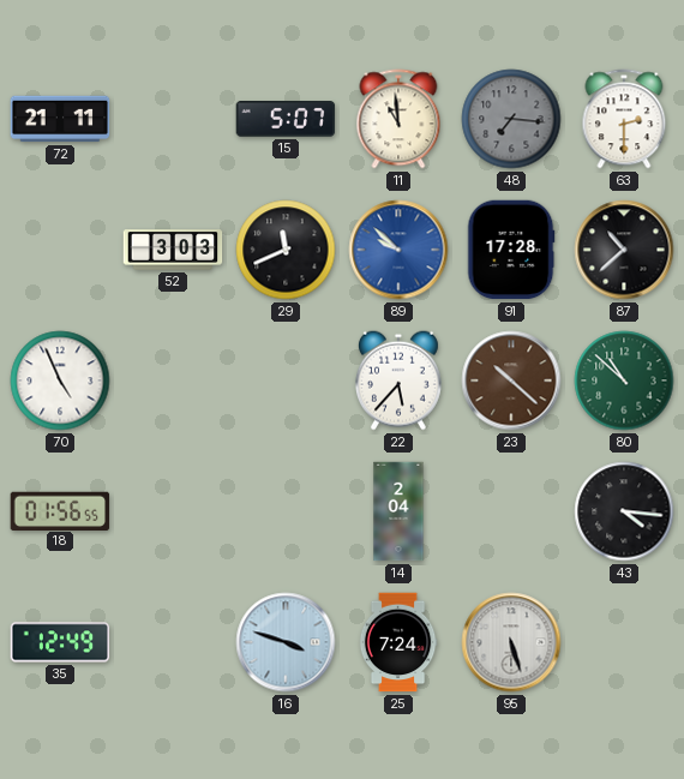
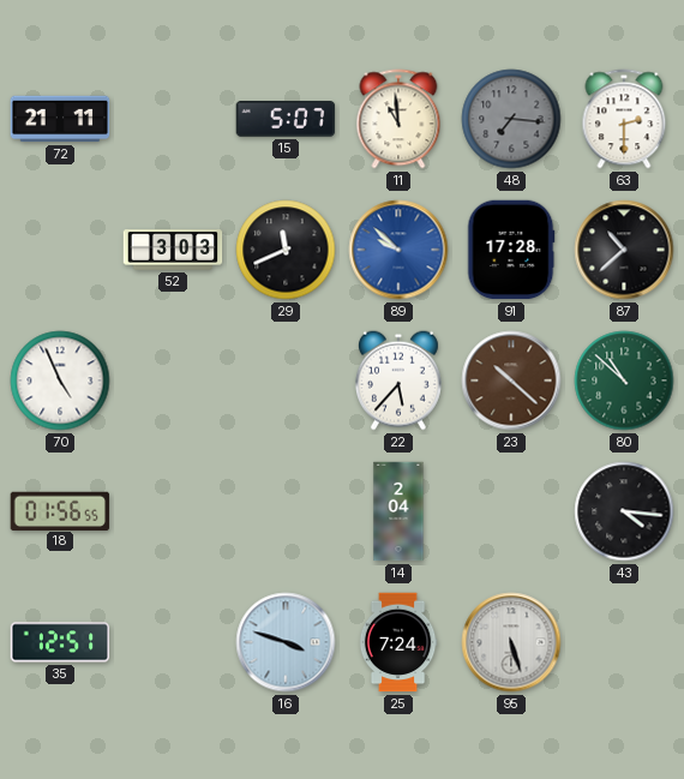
35: 12:49 -> 12:51 (60, 642)
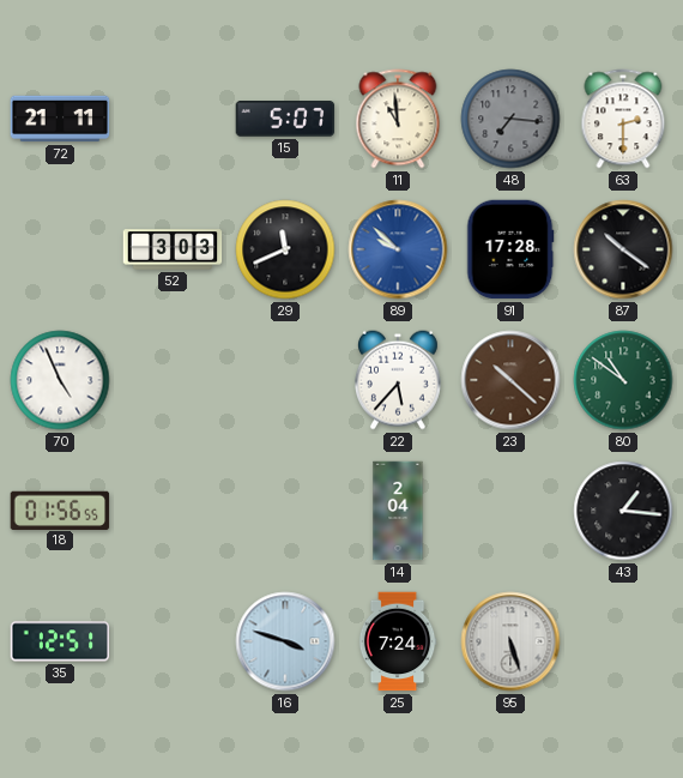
87: 10:38 -> 10:21 (623, 249)
80: 10:52 -> 10:51 (623, 380)
43: 4:16 -> 1:16 (623, 511)
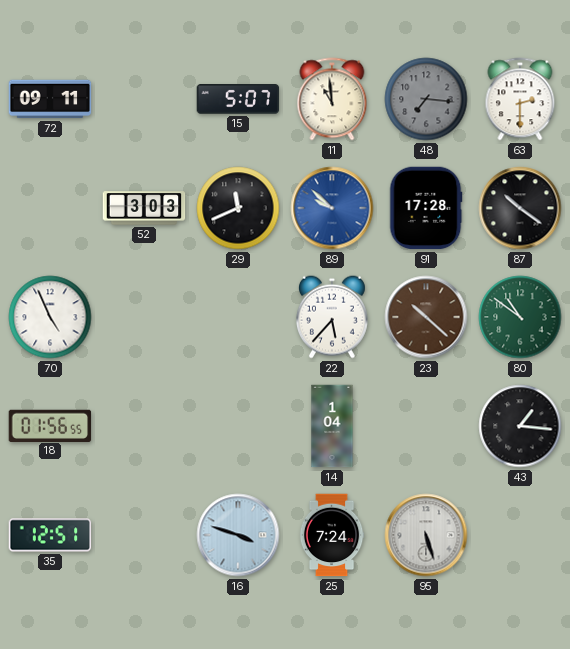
72: 21:11 -> 09:11 (50, 99)
14: 2:04 -> 1:04 (332, 426)
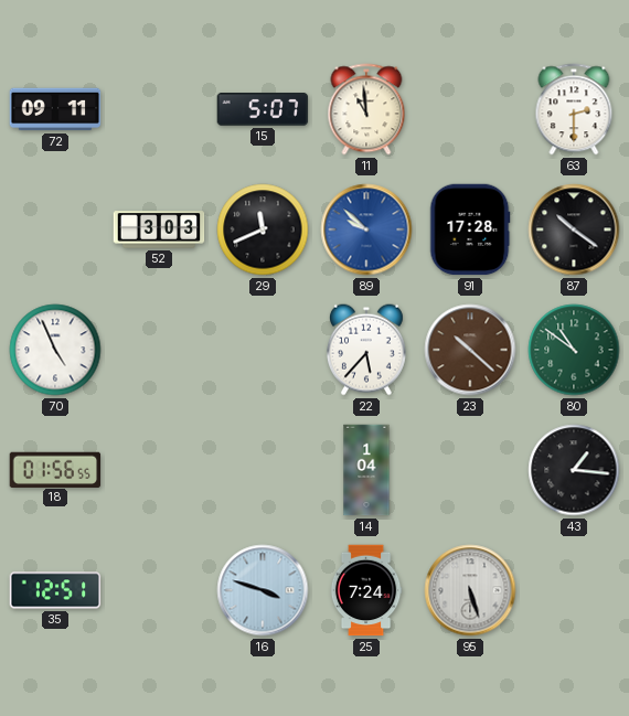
48: 7:16 -> none (426, 99)
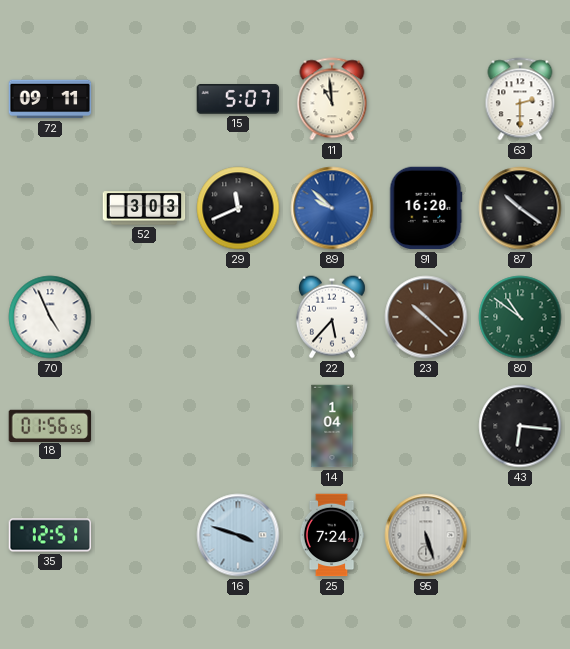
91: 17:28 -> 16:20 (426, 208)
43: 1:16 -> 6:16 (520, 426)
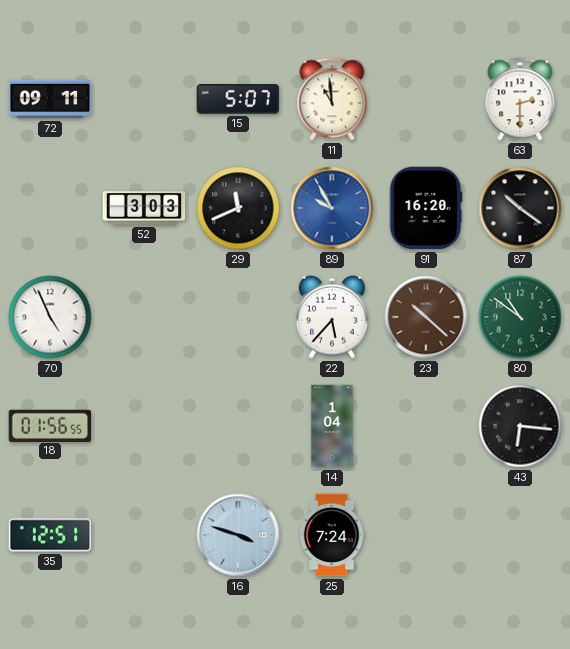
89: 9:52 -> 9:55 (332, 208)
95: 5:27 -> none (426, 535)
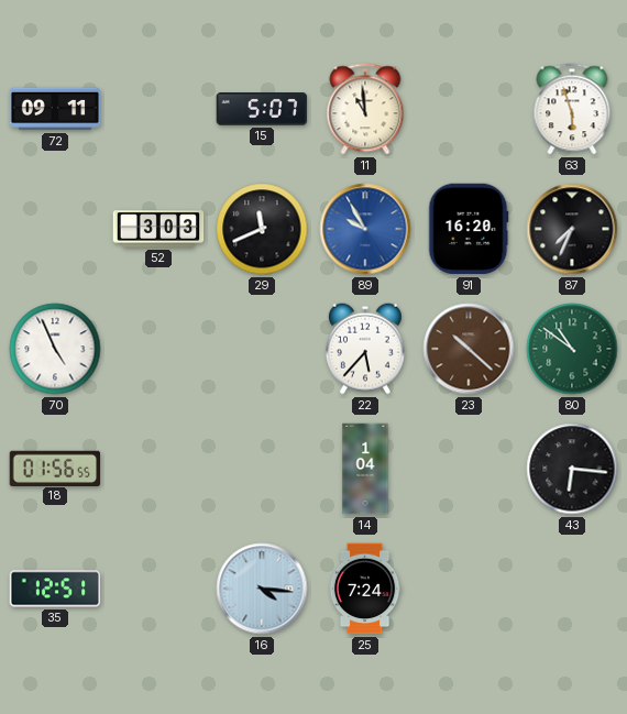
63: 2:30 -> 5:57 (572, 109)
87: 10:21 -> 7:34 (572, 229)
16: 3:48 -> 4:16 (262, 589)
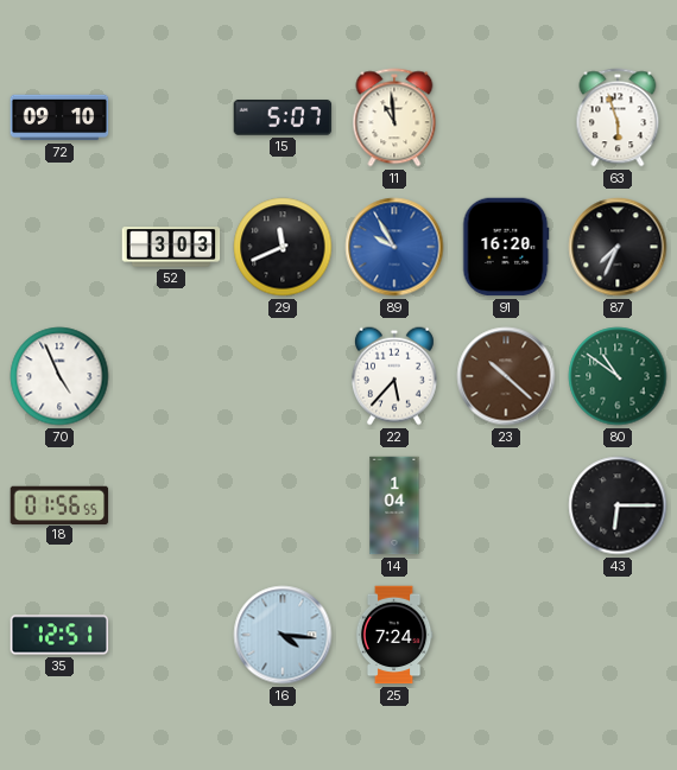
72: 09:11 -> 09:10 (59, 117)
43: 6:16 -> 6:15 (618, 505)
